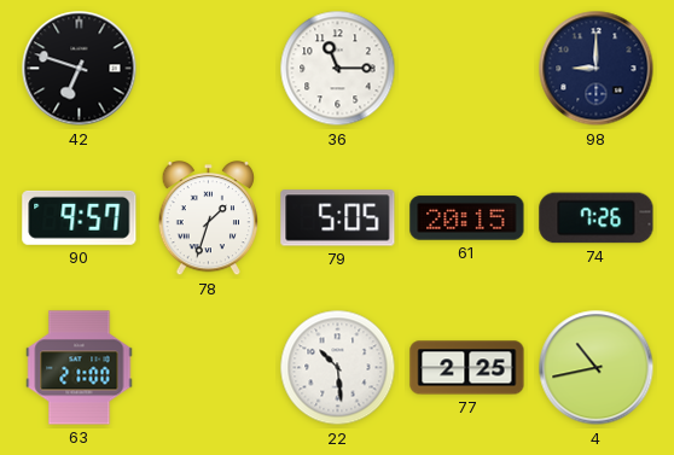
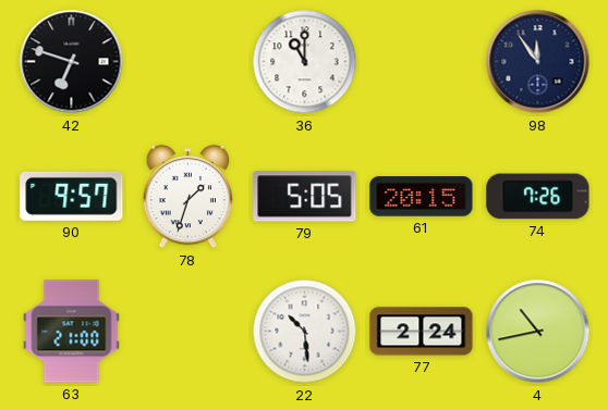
36: 11:15 -> 11:00 (305, 62)
98: 9:00 -> 11:54 (538, 62)
77: 2:25 -> 2:24 (422, 332)
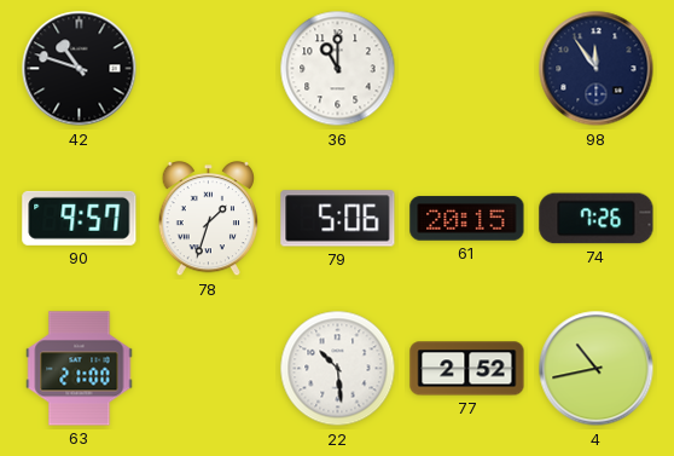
42: 6:48 -> 10:48 (80, 69)
79: 5:05 -> 5:06 (338, 219)
77: 2:24 -> 2:52 (467, 369)
